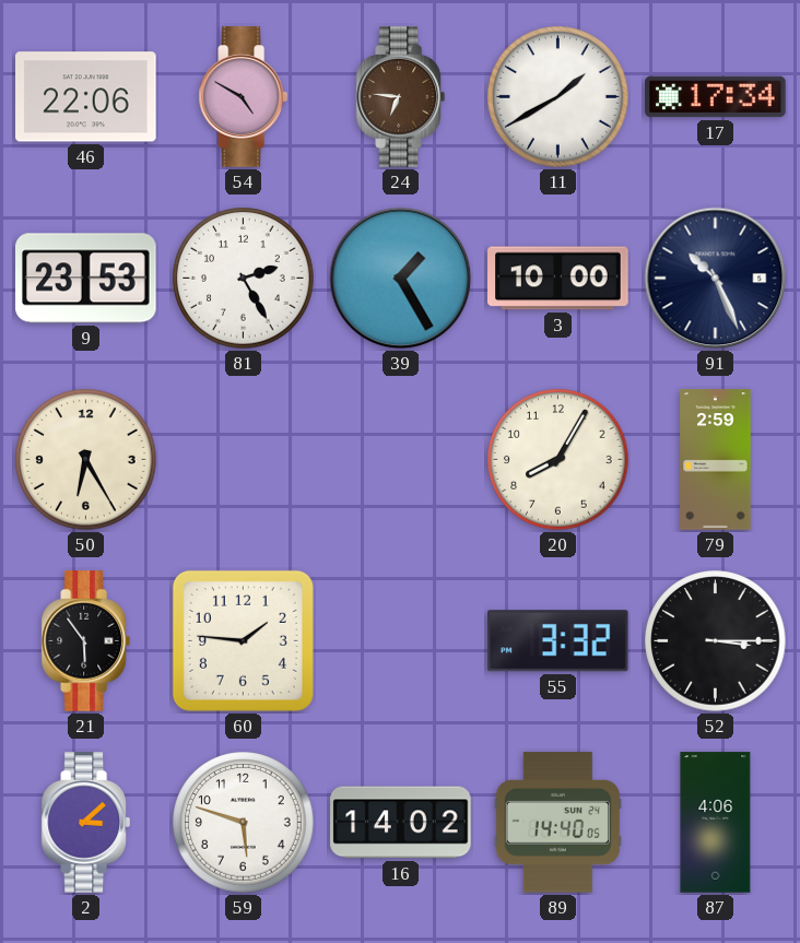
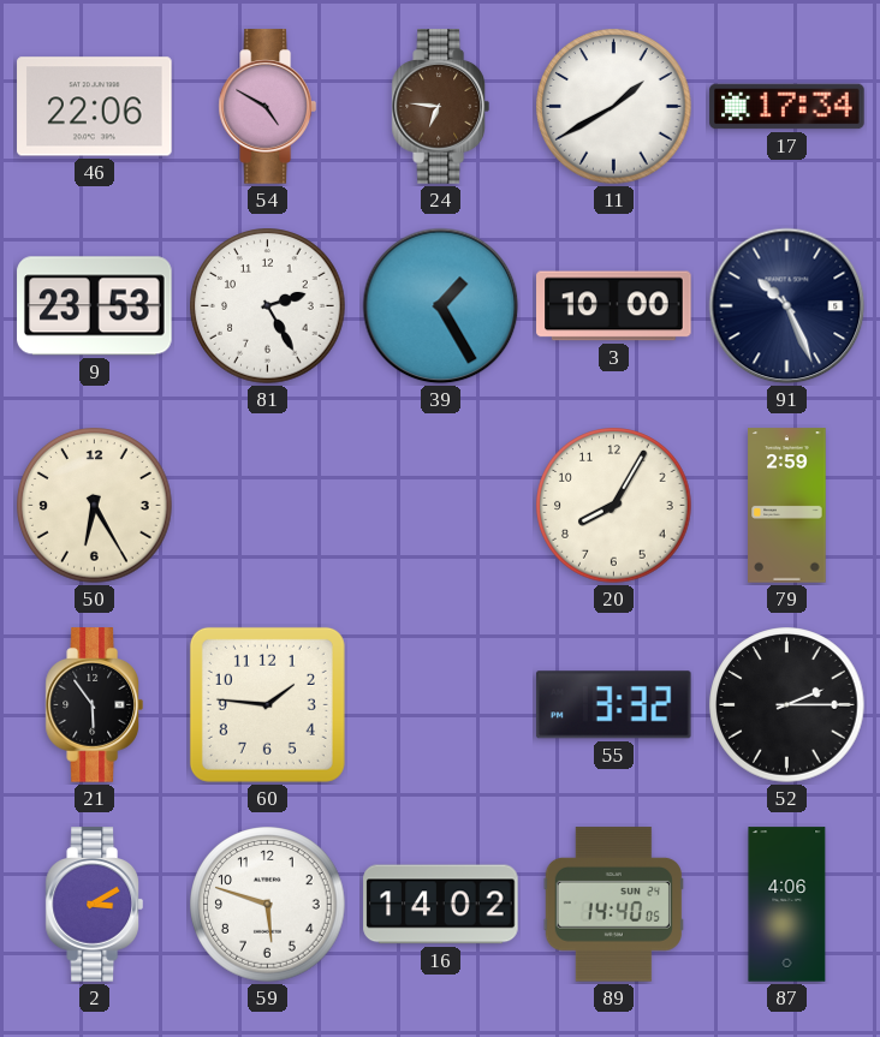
52: 3:15 -> 2:15 (787, 705)
2: 3:08 -> 3:10 (94, 905)
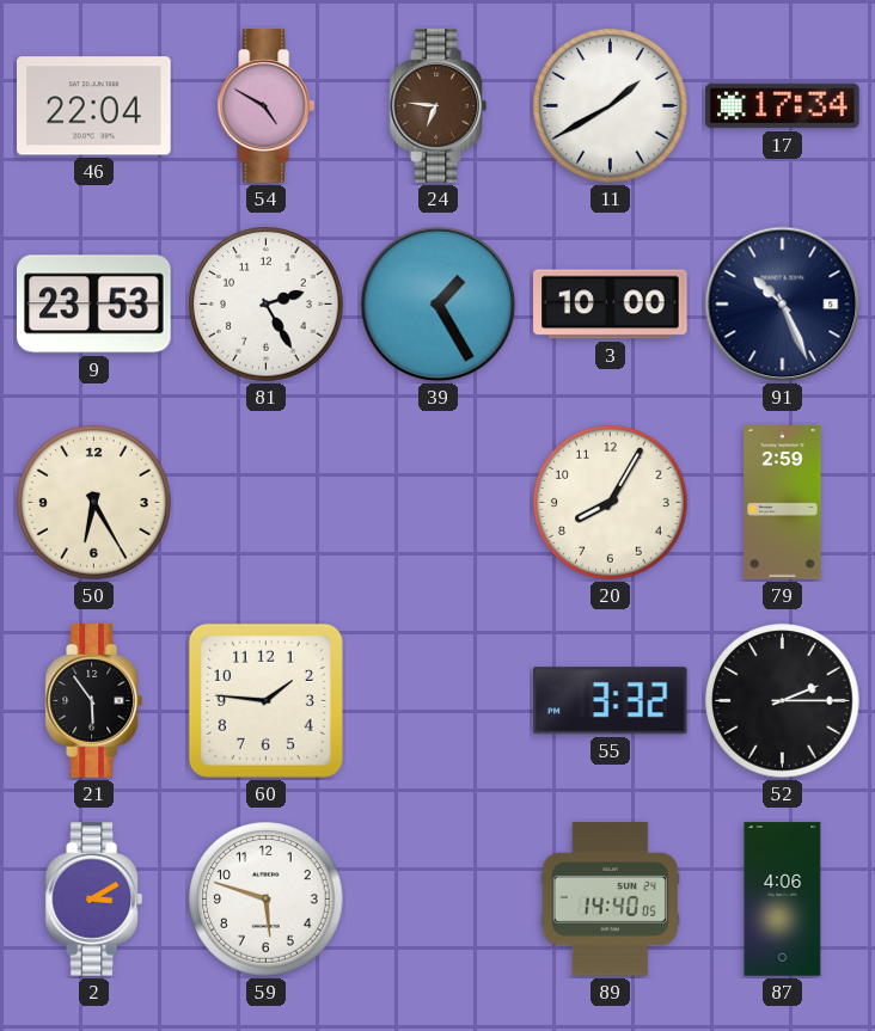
46: 22:06 -> 22:04 (94, 106)
16: 14:02 -> none (441, 905)
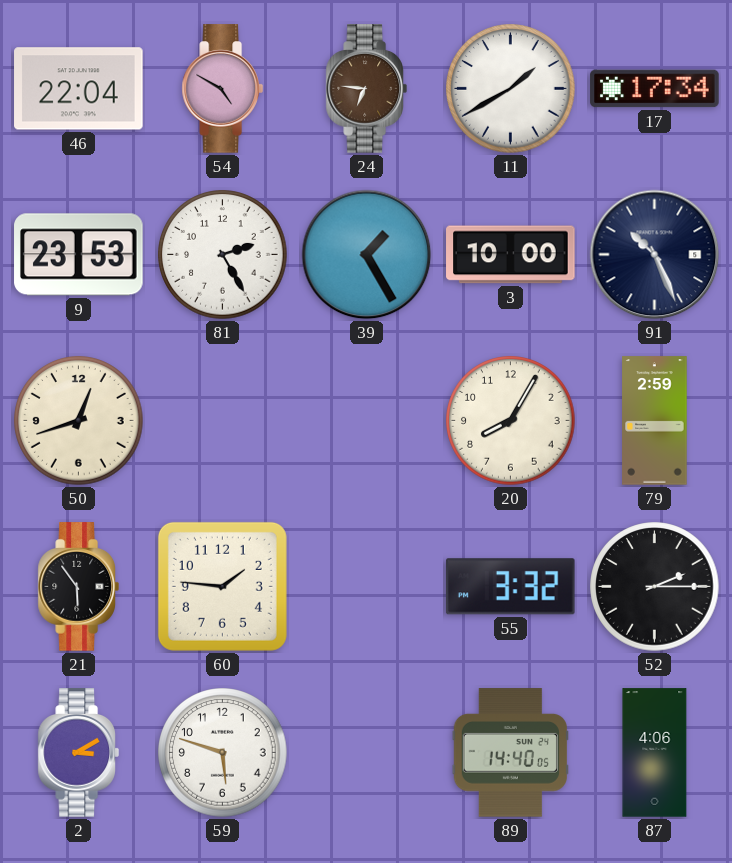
50: 6:25 -> 12:42 (79, 421)
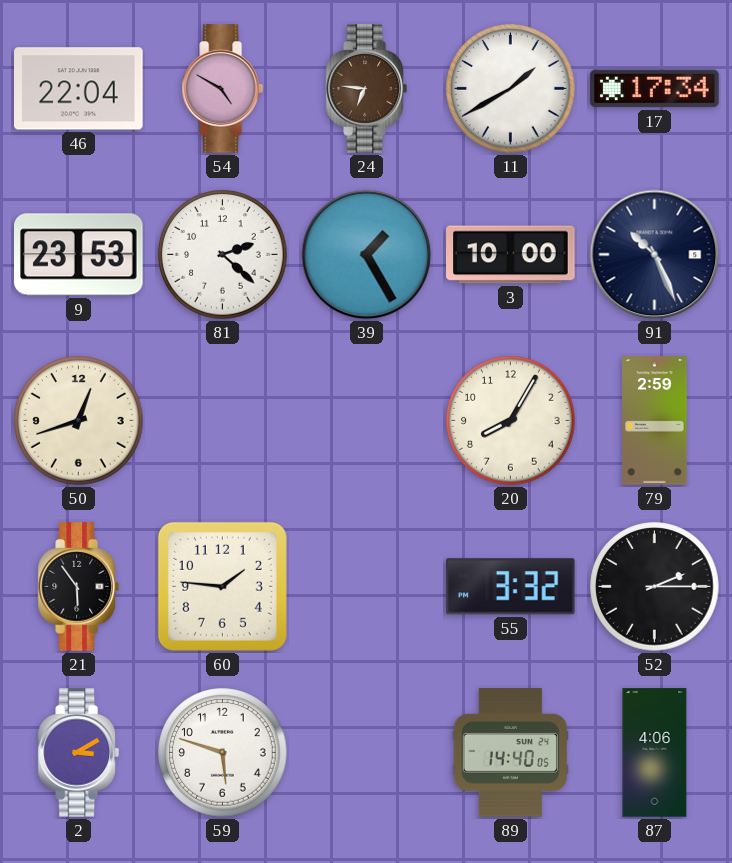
81: 2:25 -> 2:22 (223, 255)
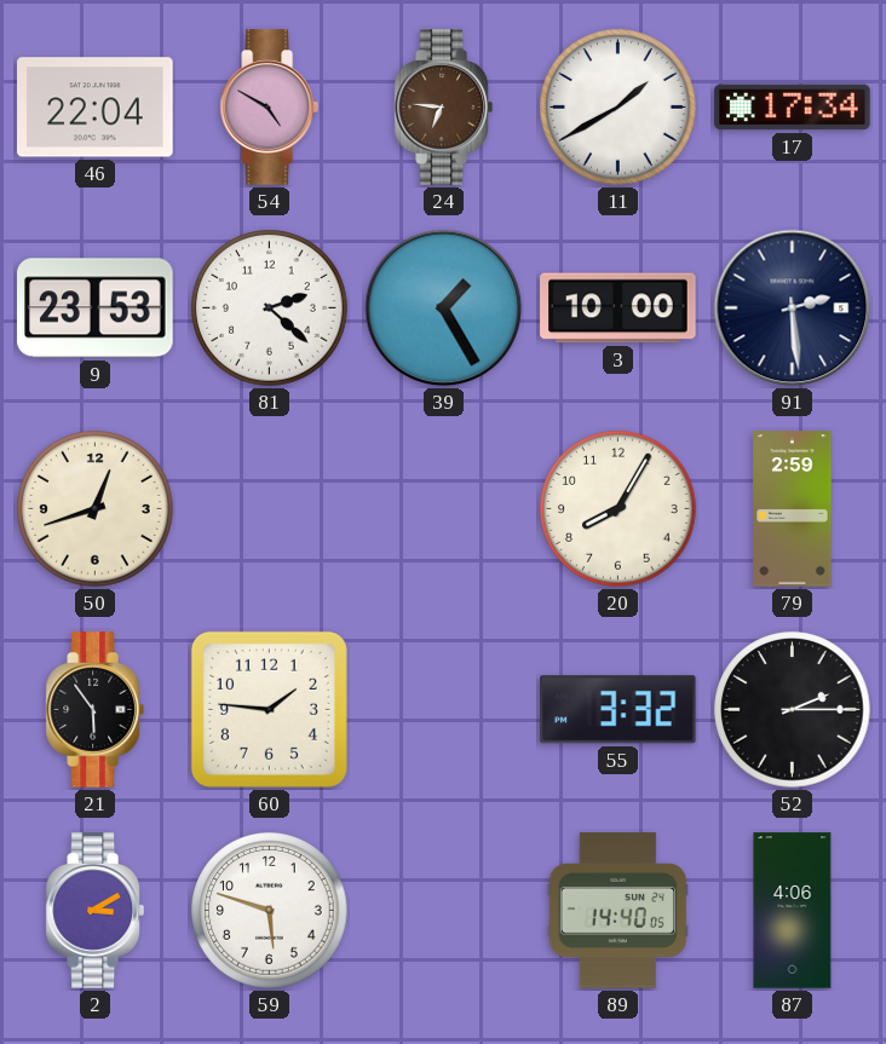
91: 10:26 -> 2:29 (793, 308)
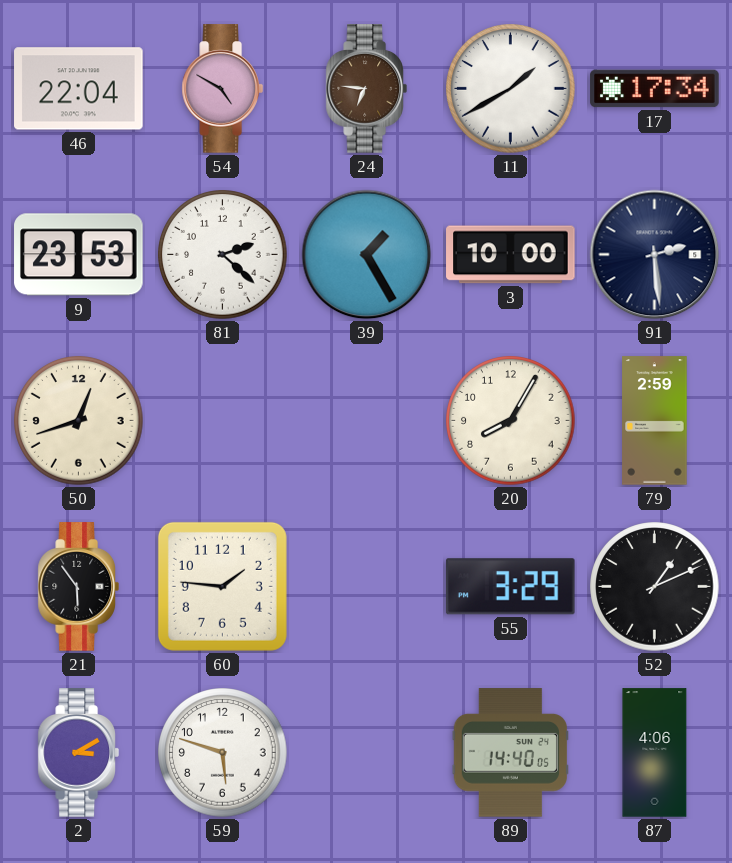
55: 3:32 -> 3:29 (510, 587)
52: 2:15 -> 1:11 (655, 587)
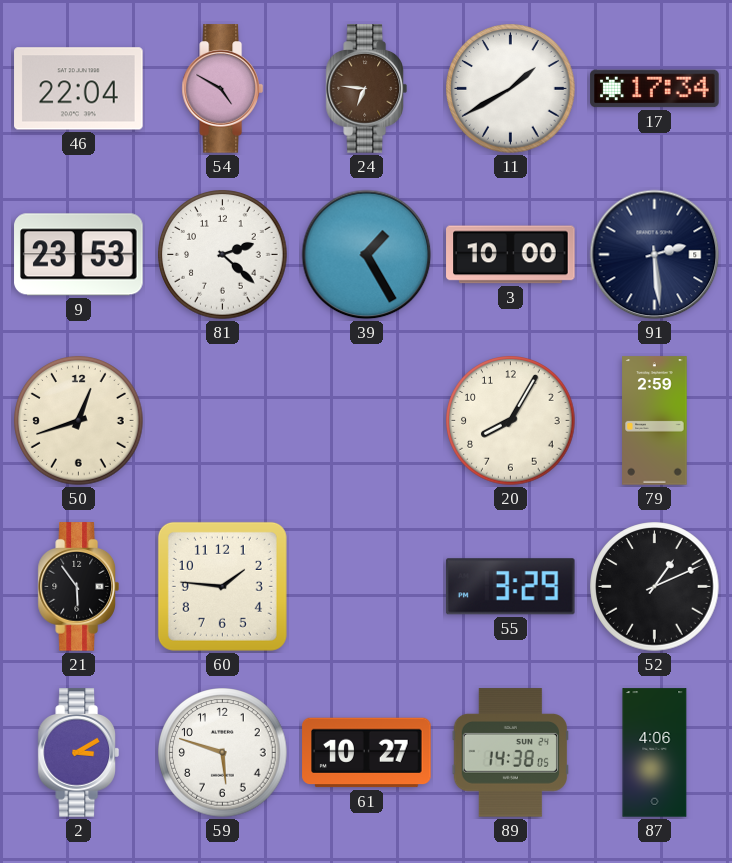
61: none -> 10:27 (367, 753)
89: 14:40 -> 14:38 (510, 753)
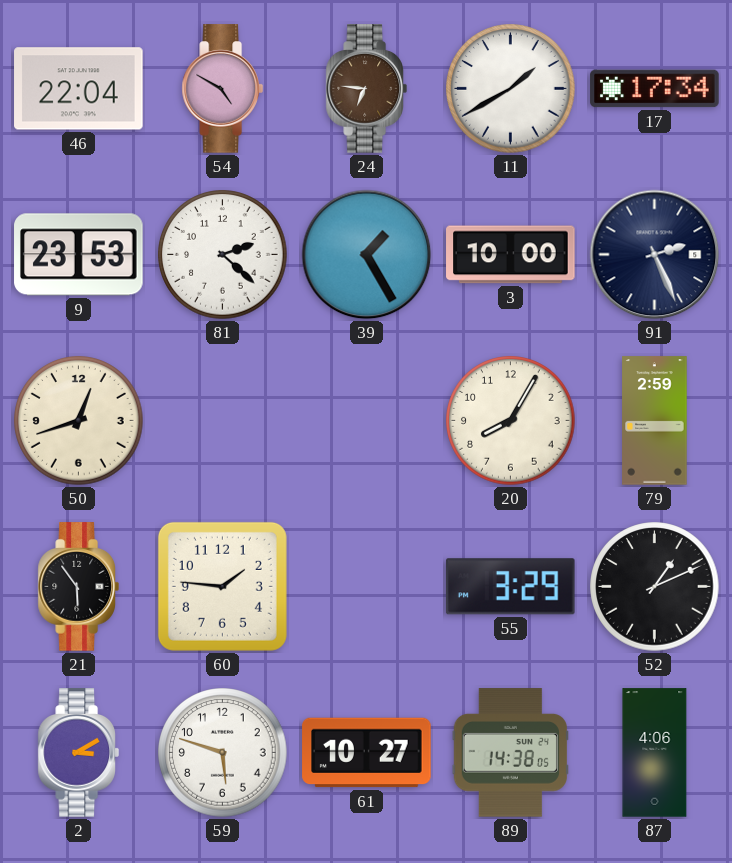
91: 2:29 -> 2:26 (655, 255)
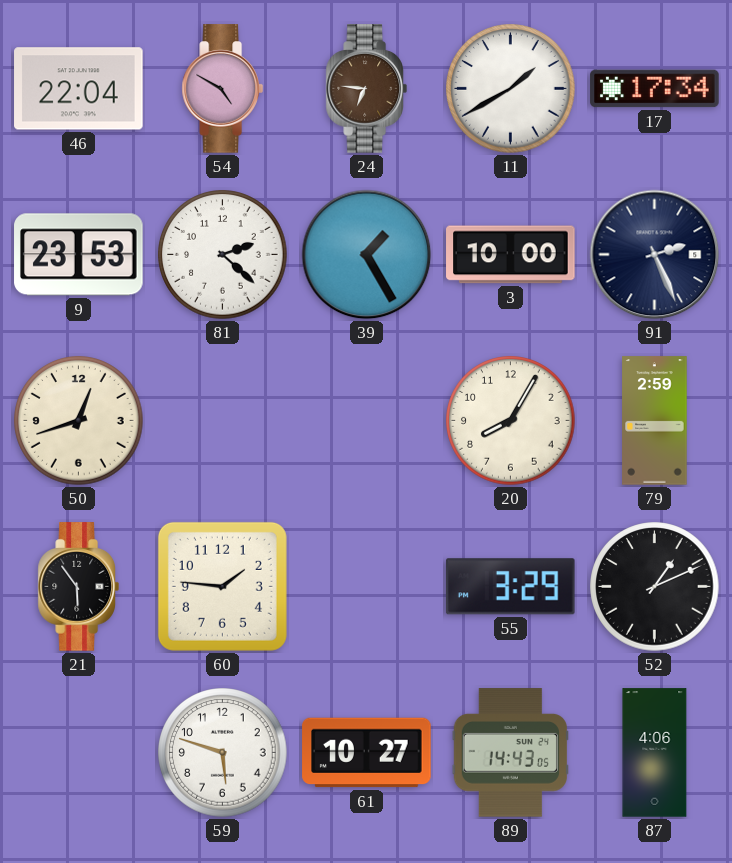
2: 3:10 -> none (78, 753)
89: 14:38 -> 14:43 (510, 753)
